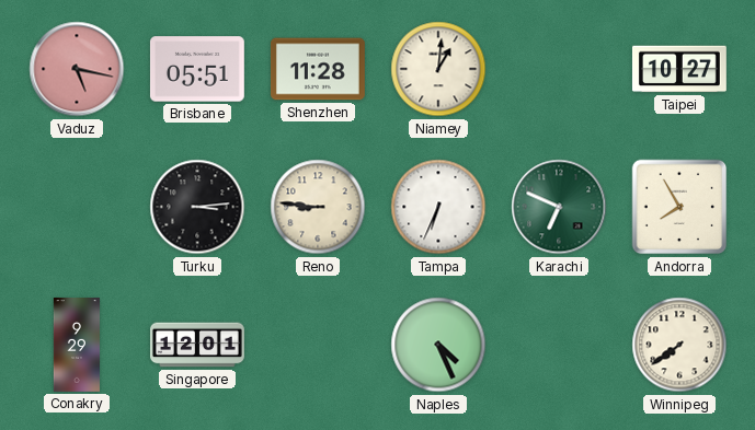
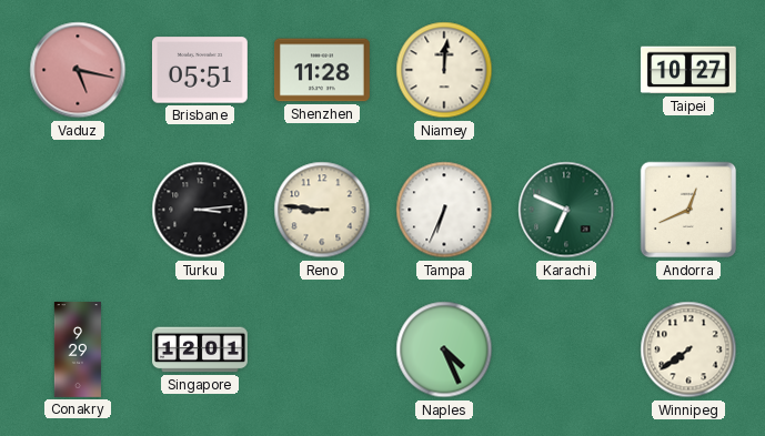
Niamey: 1:01 -> 12:01 (444, 70)
Andorra: 7:55 -> 12:41 (688, 210)
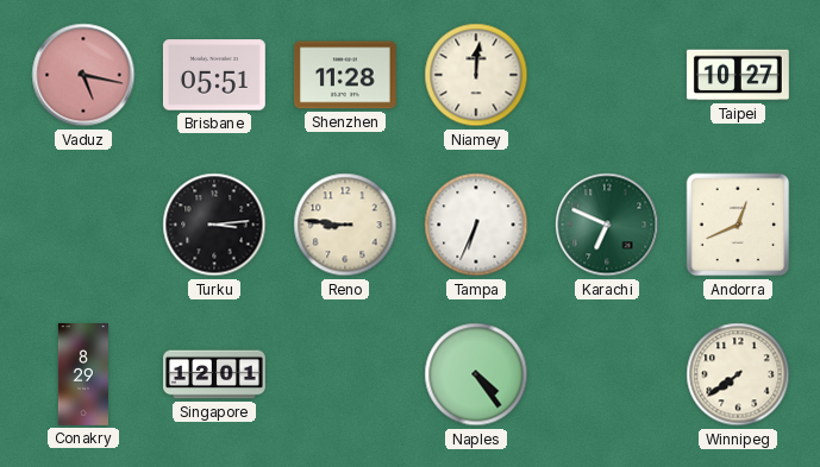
Conakry: 9:29 -> 8:29 (83, 376)
Naples: 4:26 -> 4:24 (476, 374)
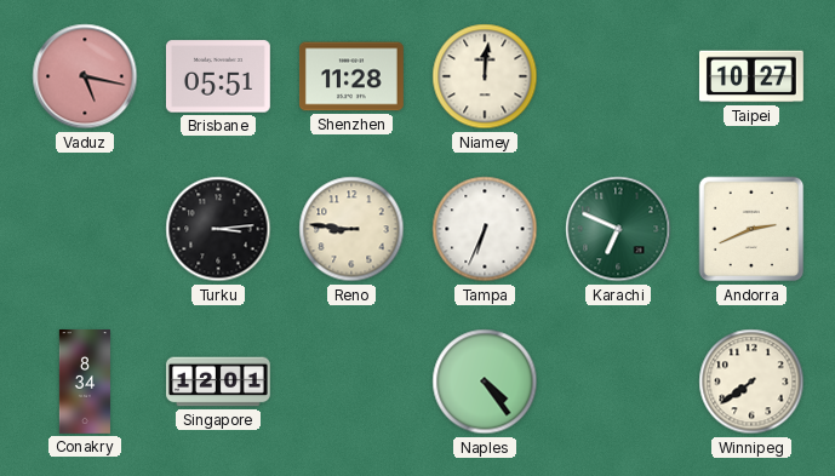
Andorra: 12:41 -> 2:41 (751, 229)
Conakry: 8:29 -> 8:34 (85, 383)
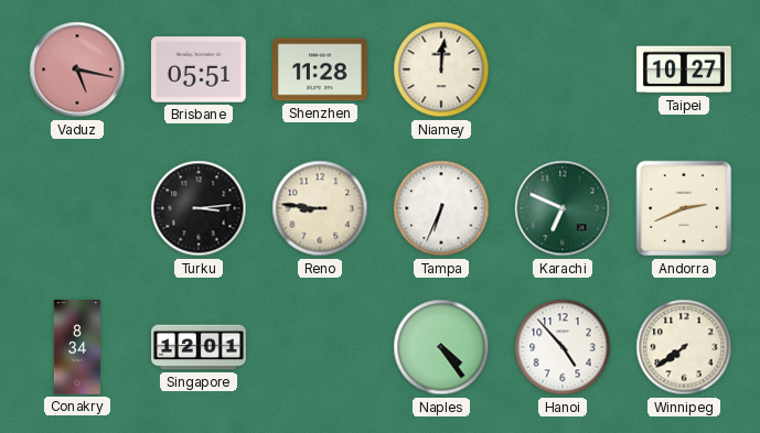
Hanoi: none -> 4:53 (563, 347)
